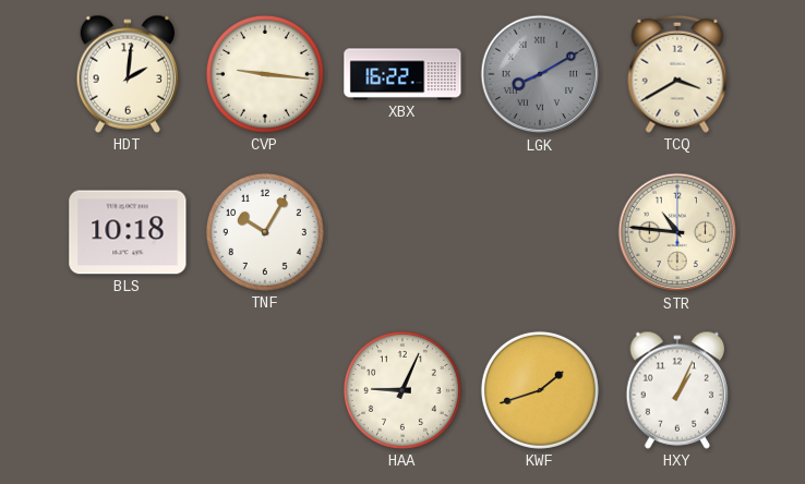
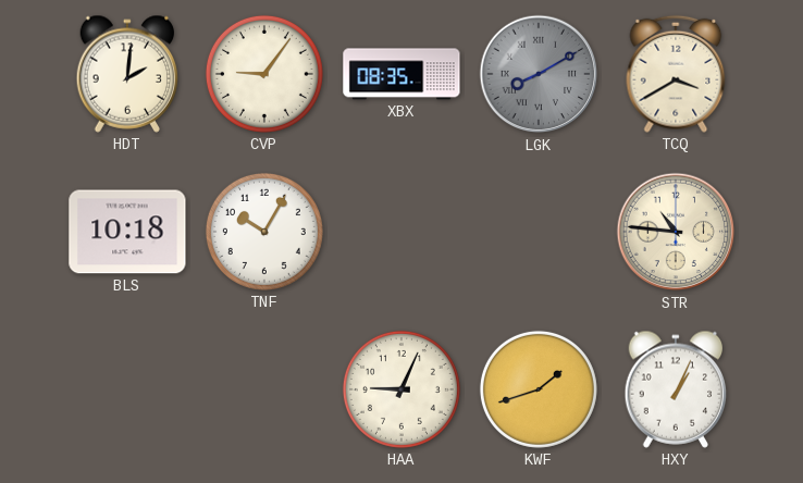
CVP: 9:16 -> 9:06 (264, 74)
XBX: 16:22 -> 08:35 (401, 74)
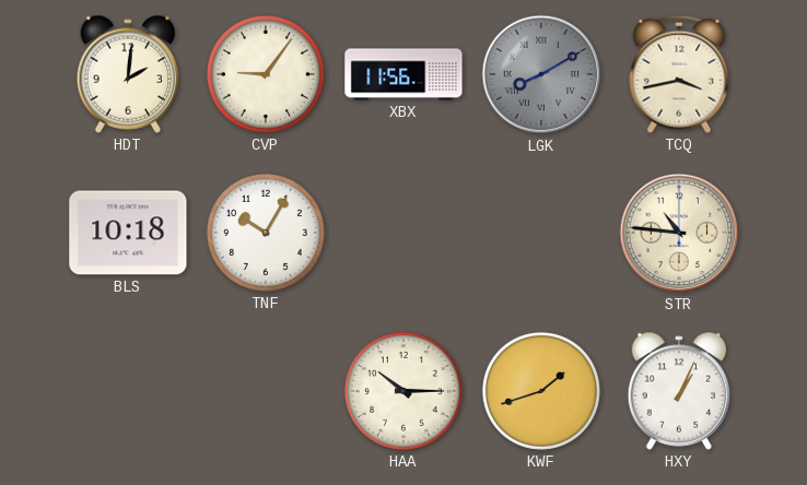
XBX: 08:35 -> 11:56 (403, 74)
TCQ: 3:40 -> 3:43 (679, 74)
HAA: 9:04 -> 10:15 (403, 391)
